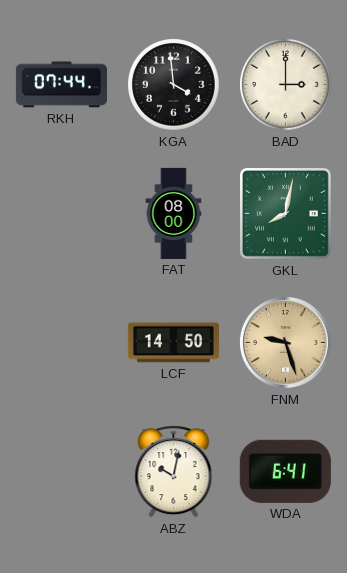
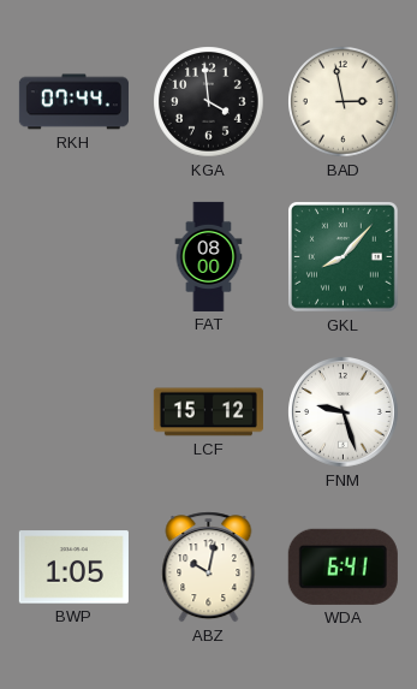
BAD: 3:00 -> 2:58 (344, 102)
GKL: 8:02 -> 8:07 (344, 257)
LCF: 14:50 -> 15:12 (208, 412)
FNM dial: champagne -> white (344, 412)
BWP: none -> 1:05 (73, 568)
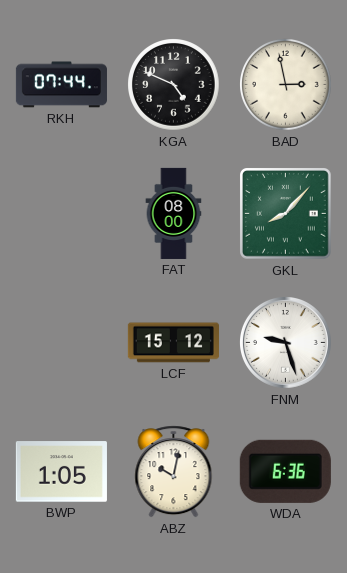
KGA: 3:59 -> 4:49 (174, 85)
WDA: 6:41 -> 6:36 (285, 471)
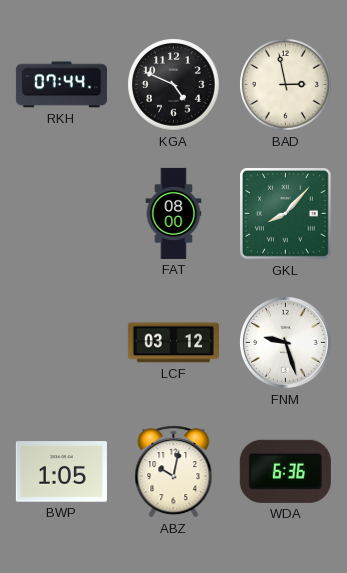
LCF: 15:12 -> 03:12 (173, 343)
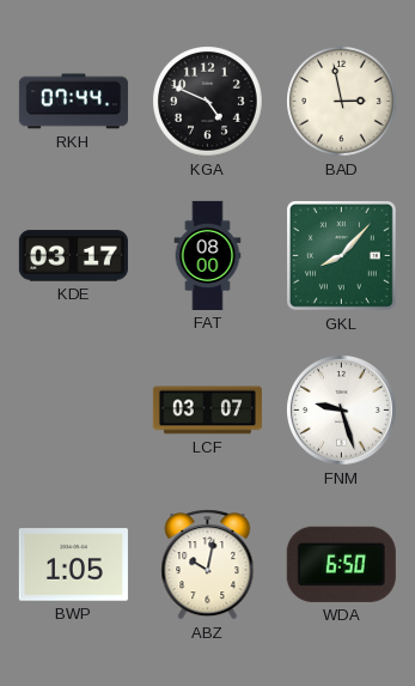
KDE: none -> 03:17 (73, 256)
LCF: 03:12 -> 03:07 (207, 411)
WDA: 6:36 -> 6:50 (341, 564)
